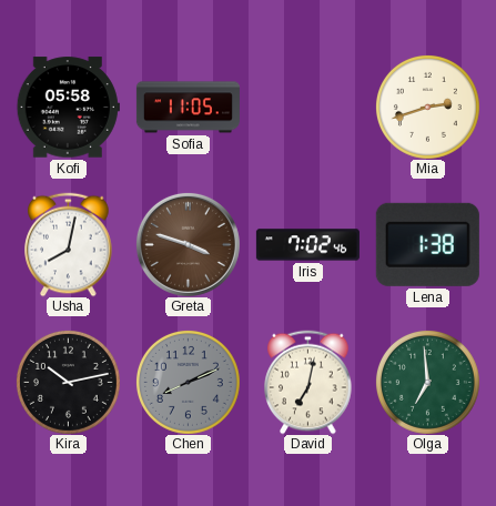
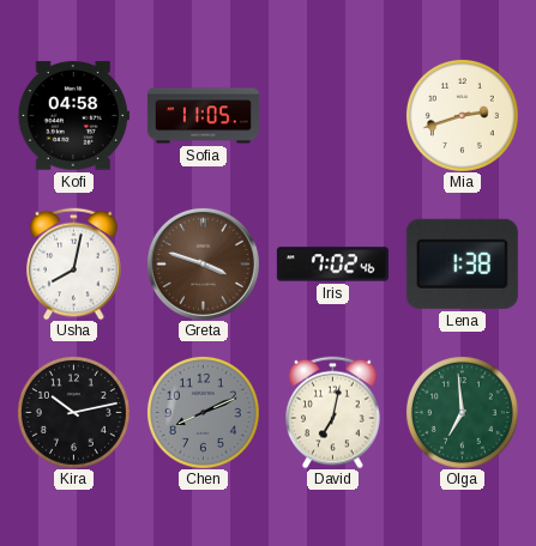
Kofi: 05:58 -> 04:58 (73, 116)
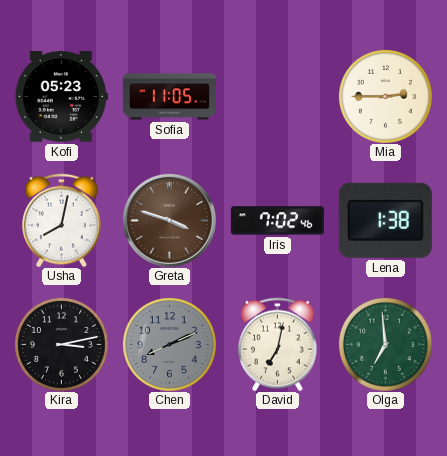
Kofi: 04:58 -> 05:23 (61, 97)
Mia: 2:42 -> 2:45 (385, 96)
Kira: 10:13 -> 3:13 (61, 344)
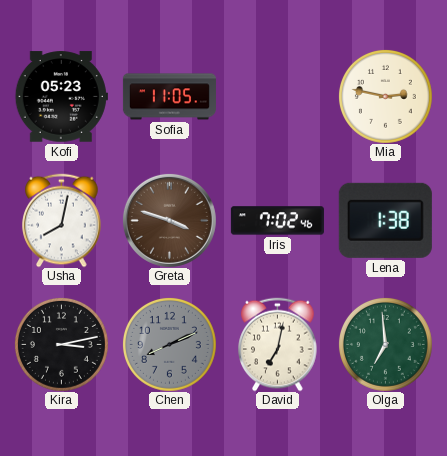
Mia: 2:45 -> 2:47 (385, 96)
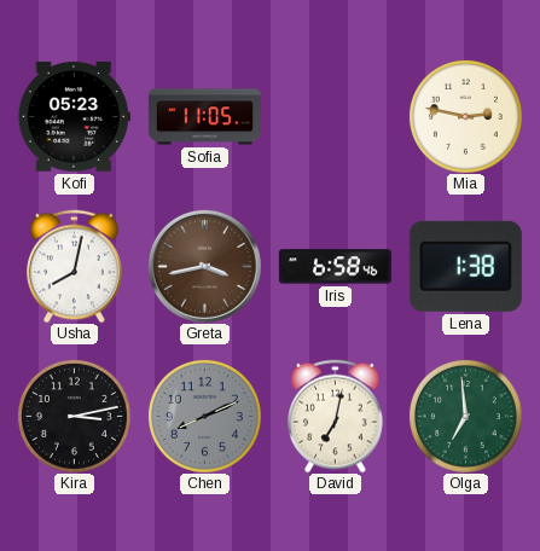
Greta: 3:48 -> 3:43 (204, 266)
Iris: 7:02 -> 6:58 (335, 267)
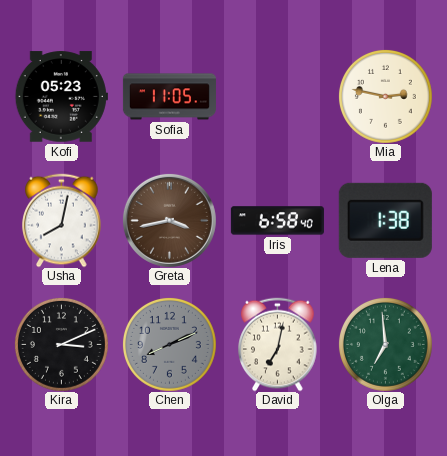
Iris: 6:58:46 -> 6:58:40 (277, 221)
Kira: 3:13 -> 3:11 (61, 344)
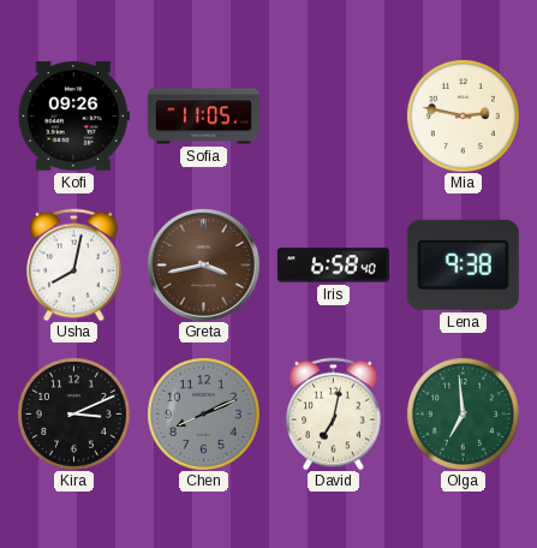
Kofi: 05:23 -> 09:26 (73, 117)
Lena: 1:38 -> 9:38 (463, 264)
